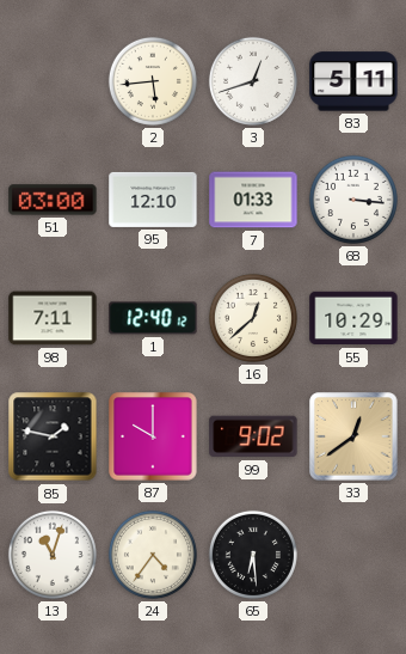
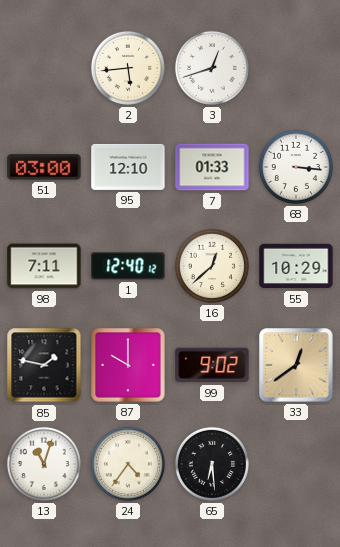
83: 5:11 -> none (353, 81)
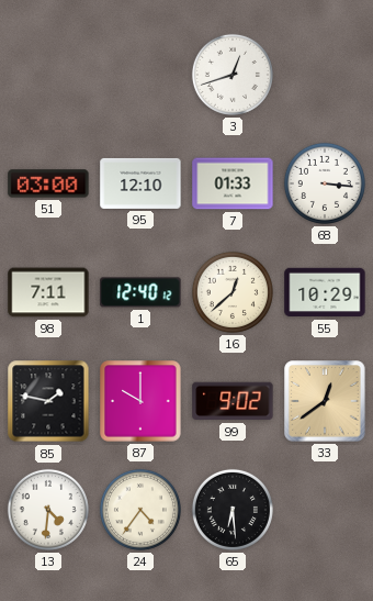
2: 5:44 -> none (128, 68)
13: 11:03 -> 4:31 (48, 510)
